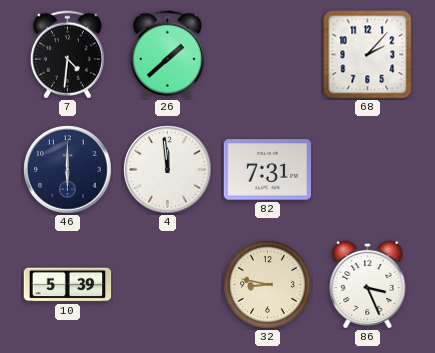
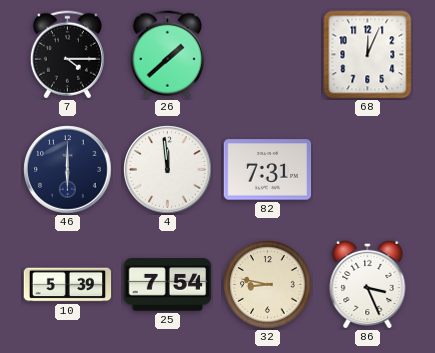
7: 4:31 -> 4:15 (67, 55)
68: 2:07 -> 12:04 (368, 55)
25: none -> 7:54 (168, 285)
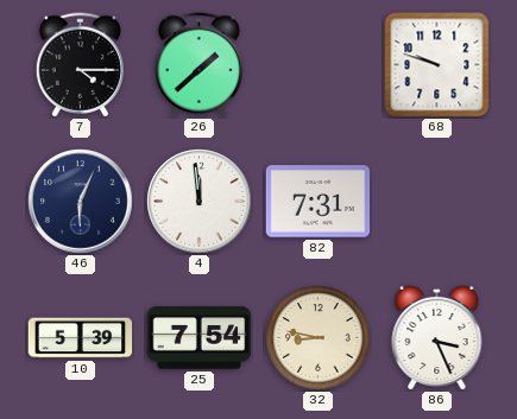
68: 12:04 -> 9:48 (437, 65)
46: 6:00 -> 6:04 (81, 202)
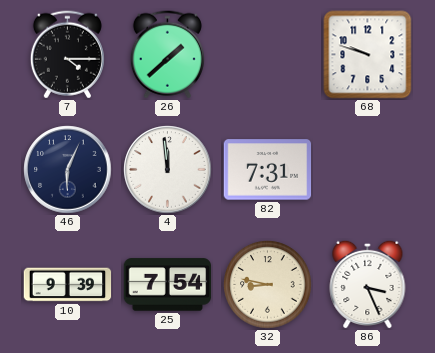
10: 5:39 -> 9:39 (68, 285)
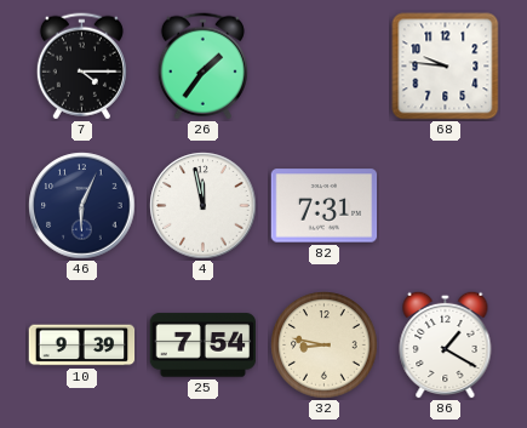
26: 1:38 -> 1:36 (202, 67)
68: 9:48 -> 9:46 (446, 67)
4: 11:59 -> 11:58 (204, 206)
86: 3:26 -> 1:20 (446, 344)
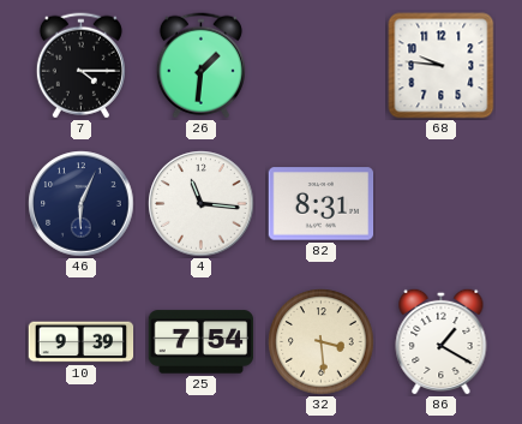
26: 1:36 -> 1:31 (200, 66)
4: 11:58 -> 11:16 (202, 204)
82: 7:31 -> 8:31 (322, 204)
32: 8:47 -> 3:29 (322, 342)
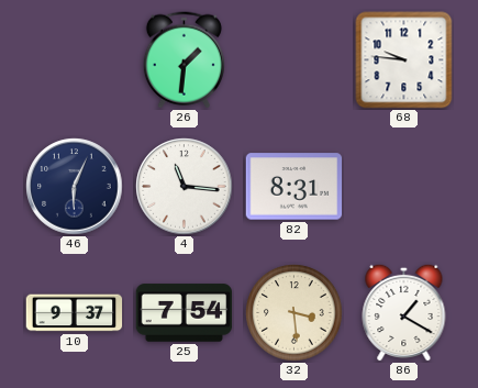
7: 4:15 -> none (80, 66)
10: 9:39 -> 9:37 (75, 313)
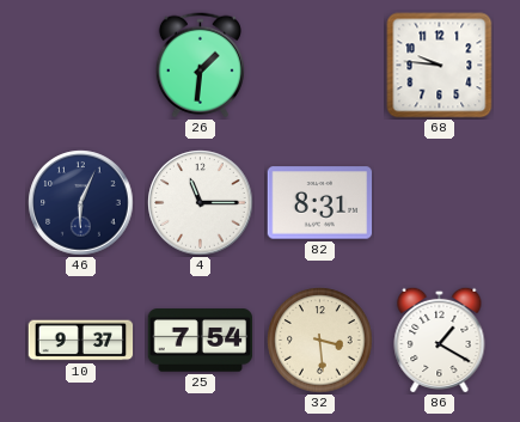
4: 11:16 -> 11:15 (201, 203)
